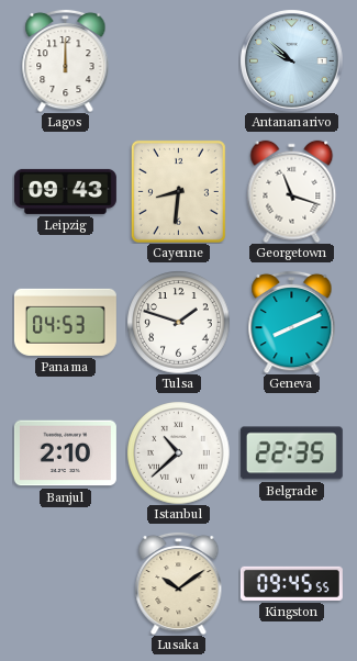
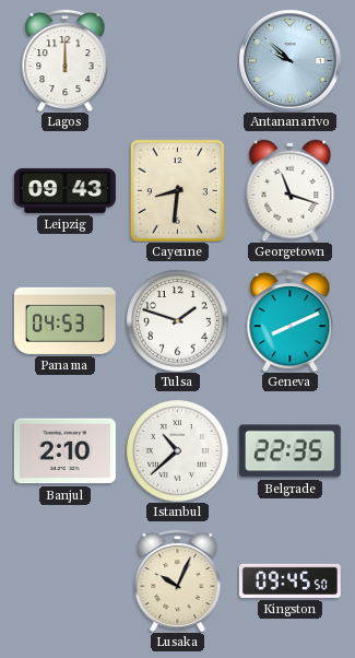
Lusaka: 10:09 -> 10:04 (178, 580)
Kingston: 09:45:55 -> 09:45:50 (289, 580)
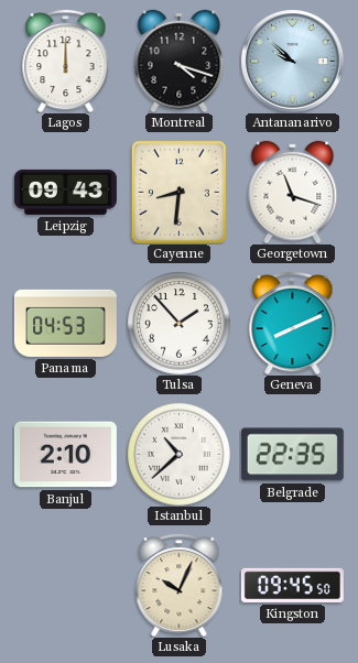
Montreal: none -> 4:18 (180, 61)
Tulsa: 1:48 -> 1:53 (178, 323)
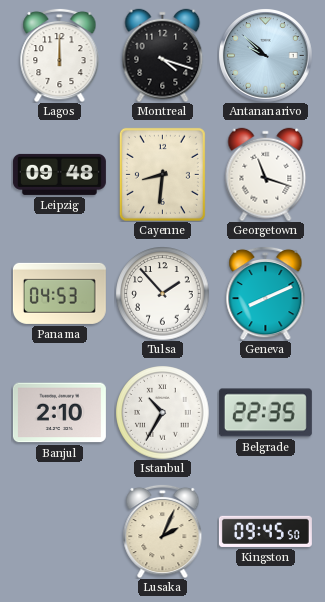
Leipzig: 09:43 -> 09:48 (59, 174)
Istanbul: 10:38 -> 10:35 (162, 412)
Lusaka: 10:04 -> 2:04 (163, 531)
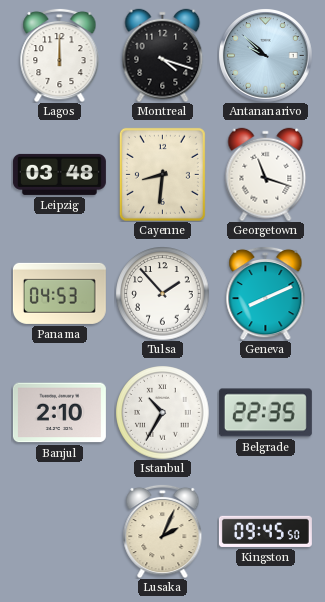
Leipzig: 09:48 -> 03:48 (59, 174)
